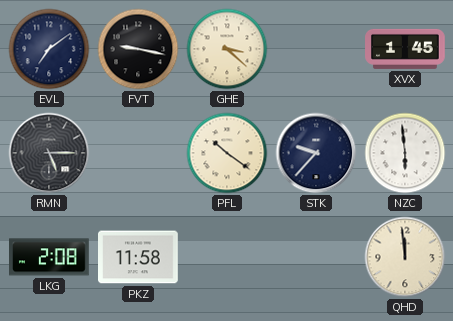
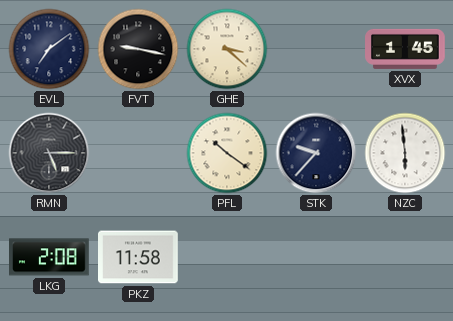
QHD: 11:59 -> none (405, 257)
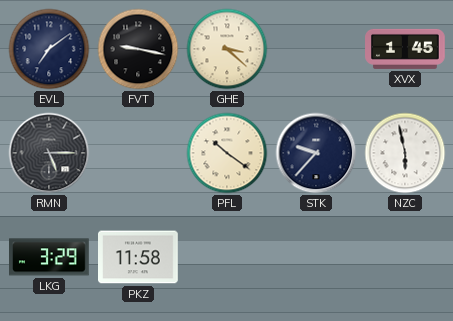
NZC: 5:59 -> 5:58 (405, 153)
LKG: 2:08 -> 3:29 (50, 257)
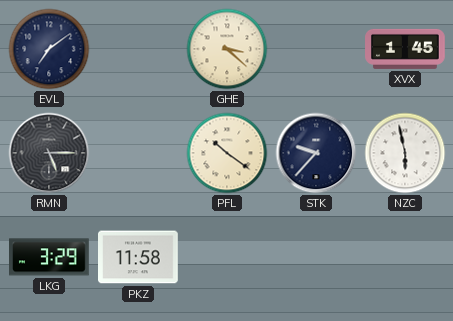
FVT: 9:17 -> none (138, 49)
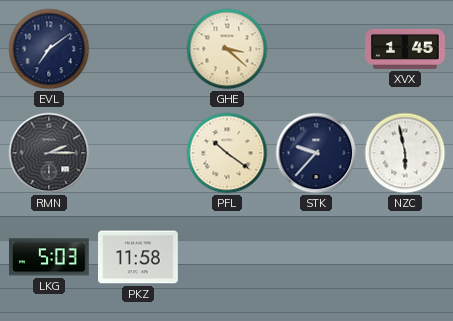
RMN: 5:15 -> 2:15 (49, 153)
LKG: 3:29 -> 5:03 (50, 257)
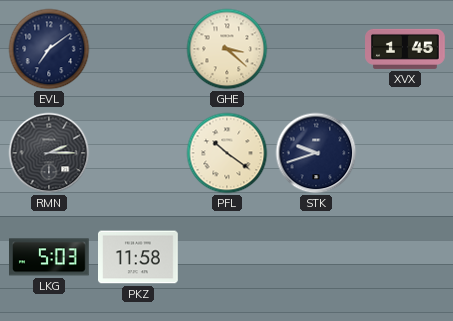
STK: 9:37 -> 9:42 (316, 153)
NZC: 5:58 -> none (405, 153)
